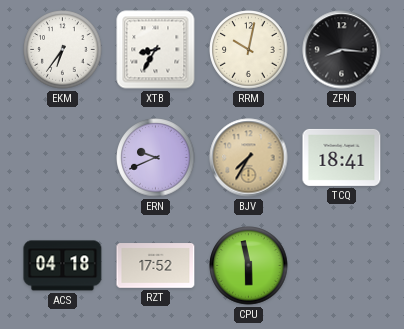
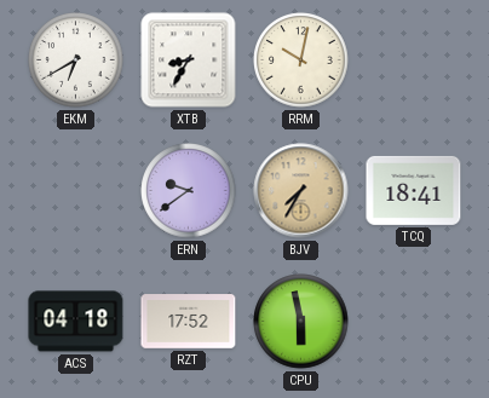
EKM: 6:36 -> 6:40 (76, 60)
ZFN: 8:16 -> none (342, 50)
ERN: 9:41 -> 9:39 (189, 191)
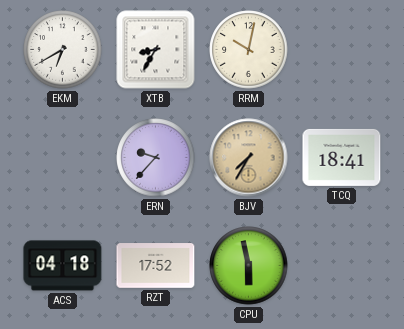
ERN: 9:39 -> 9:37 (156, 158)
